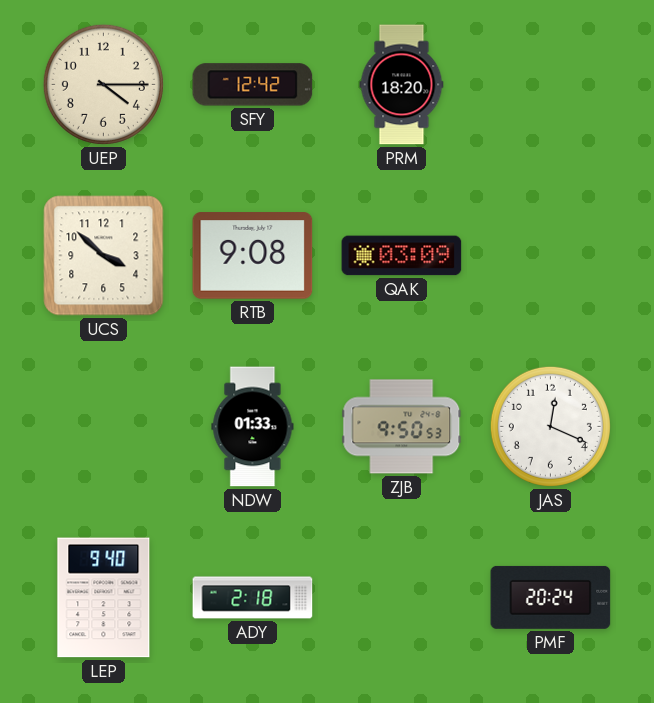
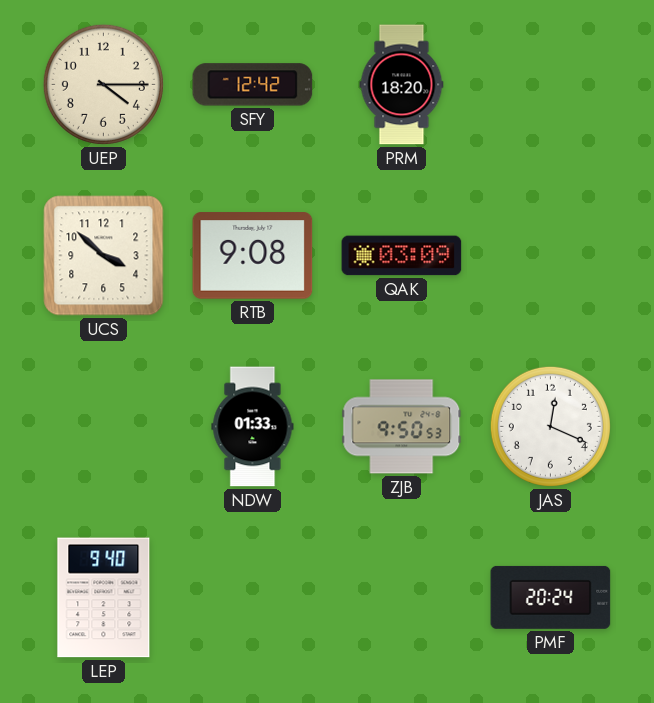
ADY: 2:18 -> none (253, 598)
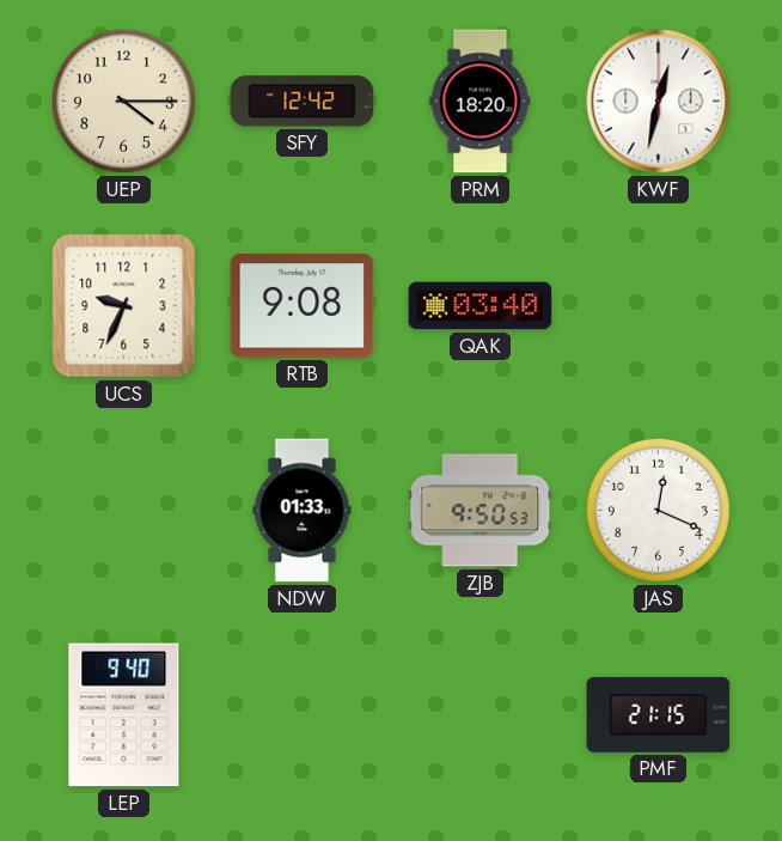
KWF: none -> 12:32 (659, 102)
UCS: 3:52 -> 9:34 (124, 306)
QAK: 03:09 -> 03:40 (481, 306)
PMF: 20:24 -> 21:15 (659, 714)
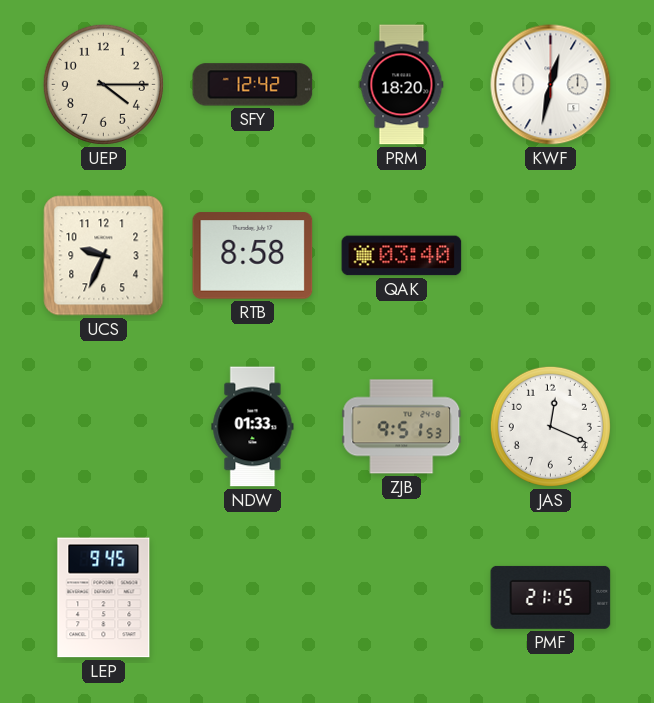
RTB: 9:08 -> 8:58 (253, 256)
ZJB: 9:50 -> 9:51 (402, 427)
LEP: 9:40 -> 9:45 (104, 598)
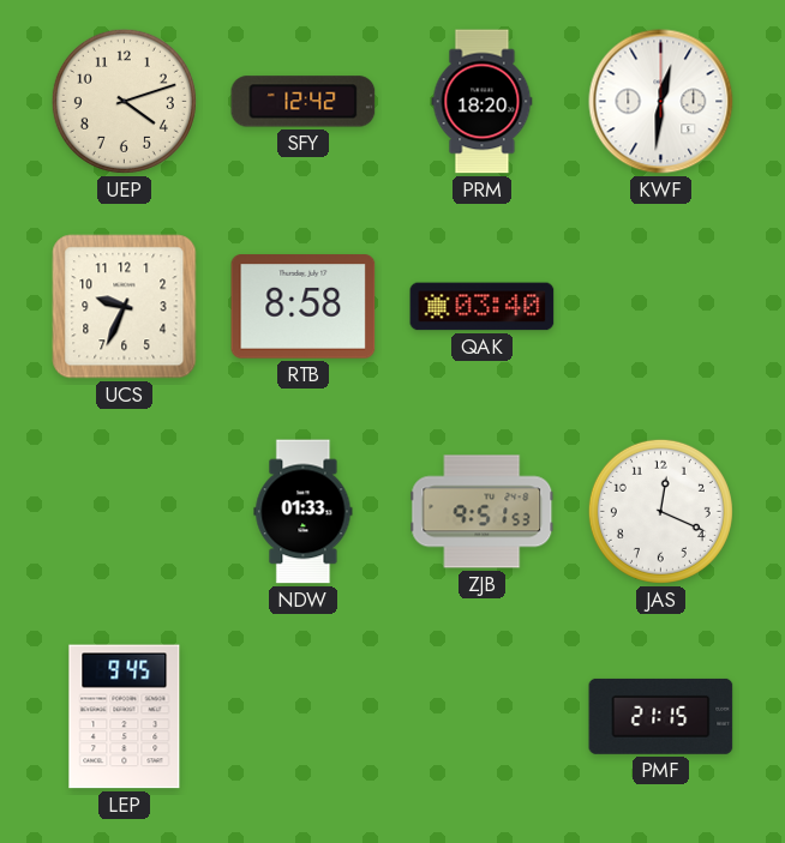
UEP: 4:15 -> 4:12 (124, 101)
KWF: 12:32 -> 12:31 (661, 102)
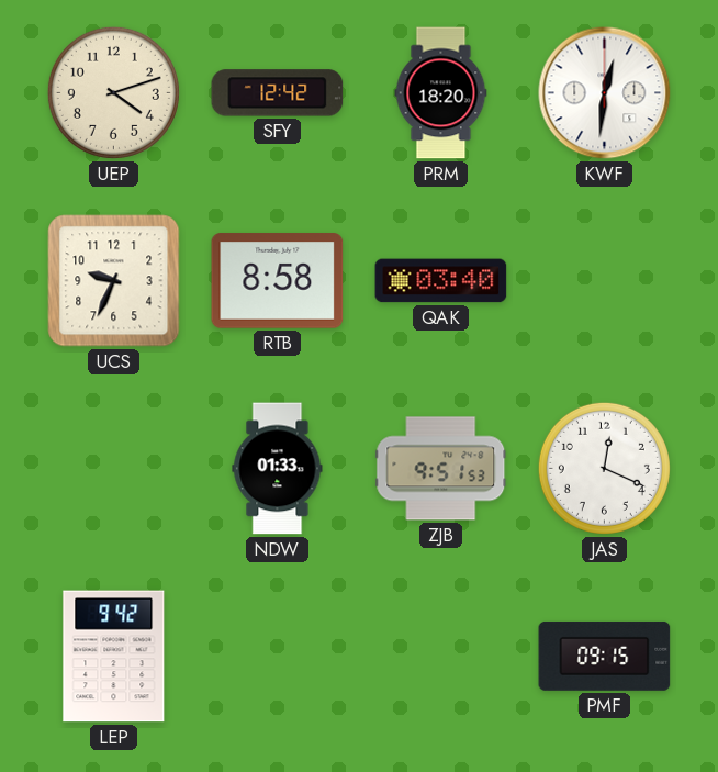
LEP: 9:45 -> 9:42 (114, 657)
PMF: 21:15 -> 09:15 (605, 656)
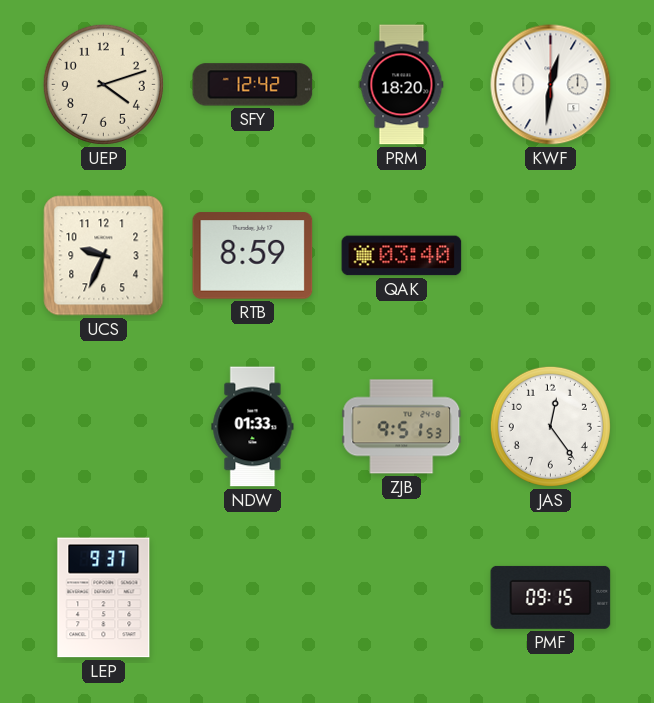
RTB: 8:58 -> 8:59 (253, 256)
JAS: 12:19 -> 12:24 (550, 426)
LEP: 9:42 -> 9:37 (104, 598)
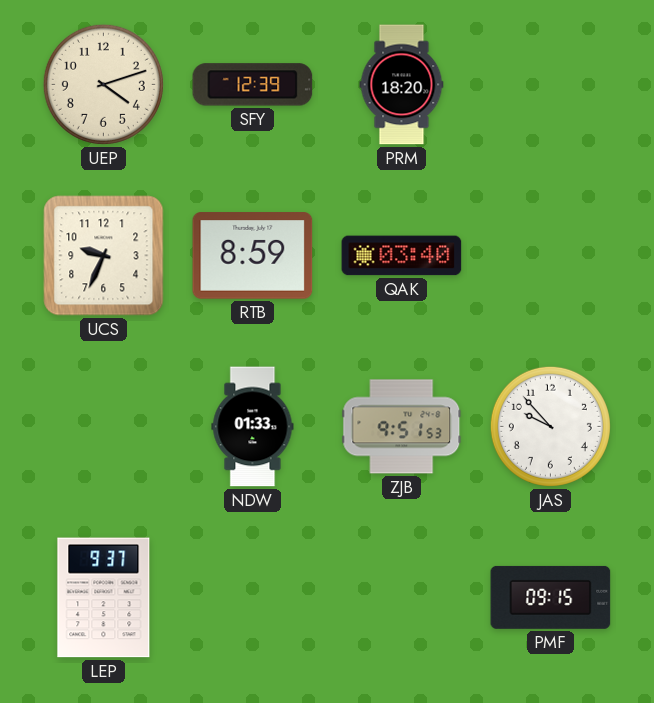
SFY: 12:42 -> 12:39 (253, 85)
KWF: 12:31 -> none (551, 85)
JAS: 12:24 -> 9:53 (550, 426)
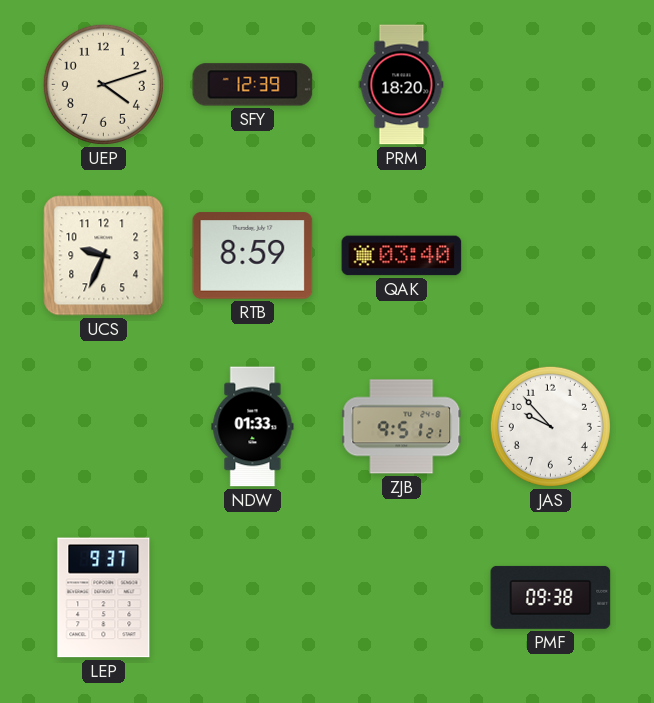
ZJB: 9:51:53 -> 9:51:21 (402, 427)
PMF: 09:15 -> 09:38 (551, 597)
